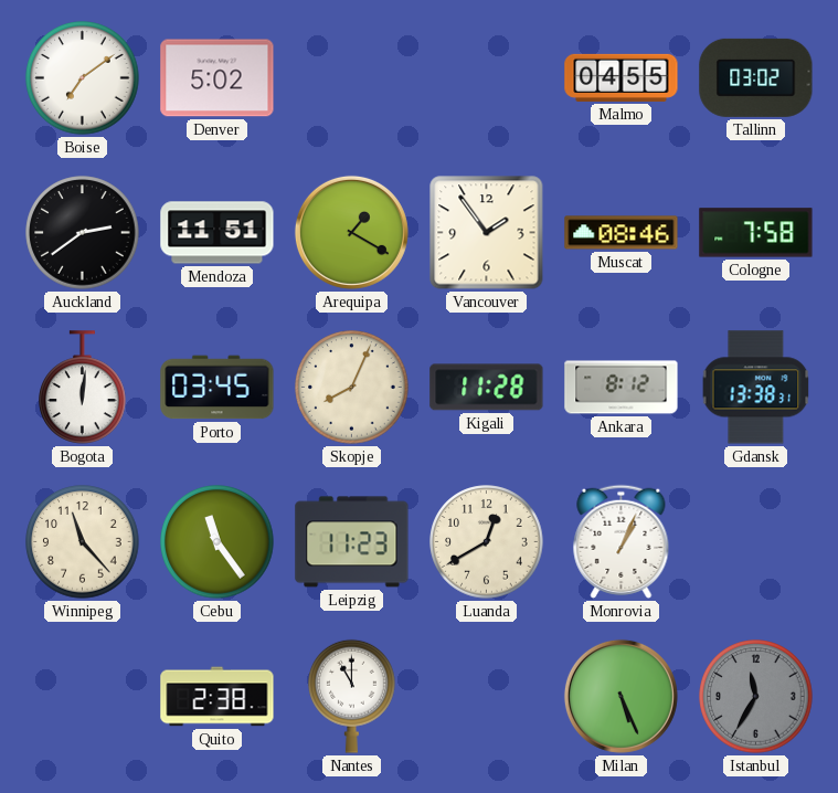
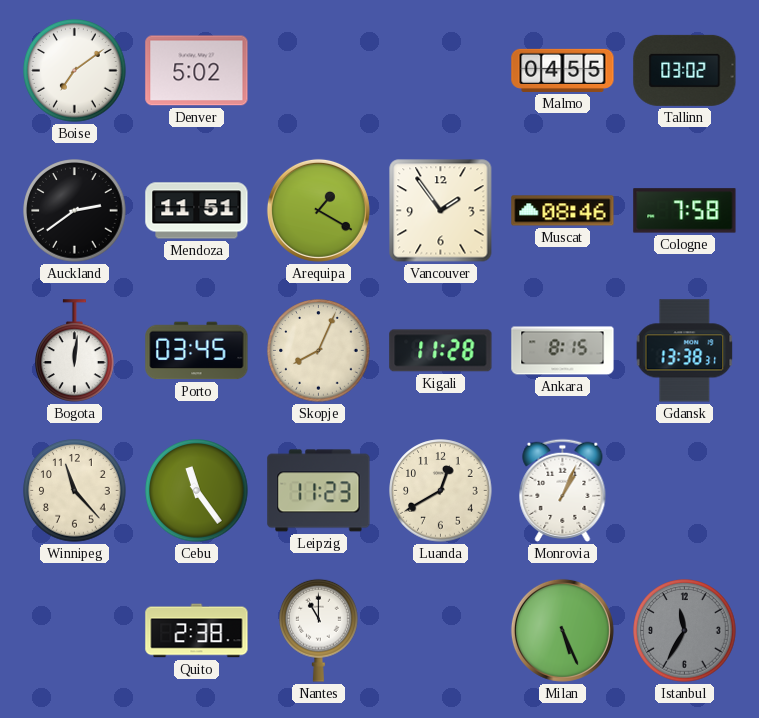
Ankara: 8:12 -> 8:15 (563, 351)
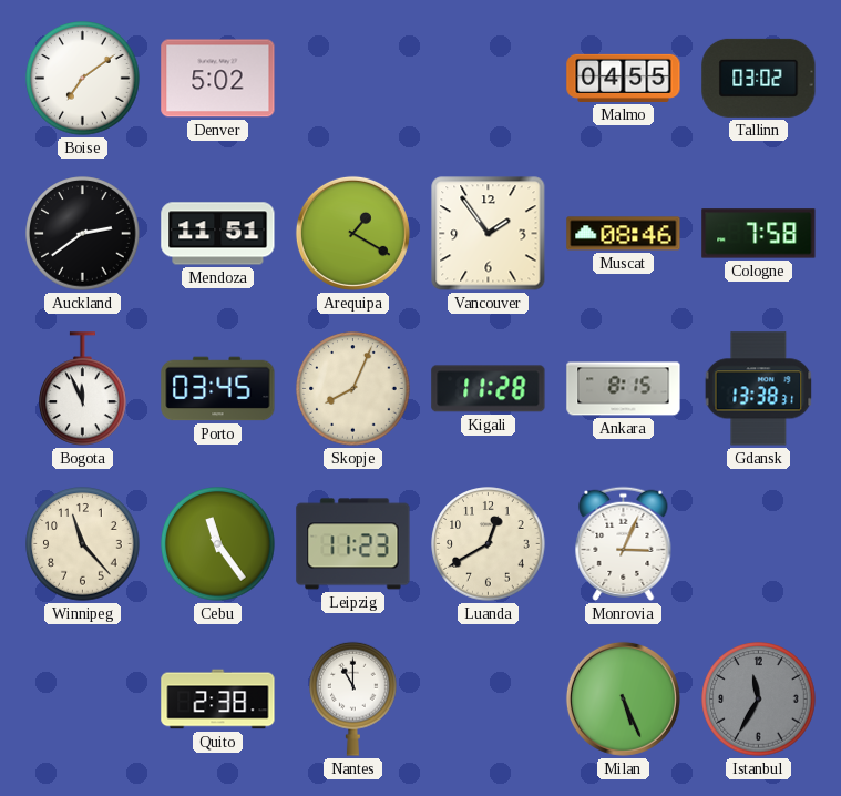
Bogota: 12:01 -> 11:56 (83, 389)
Monrovia: 1:04 -> 3:04 (624, 543)
